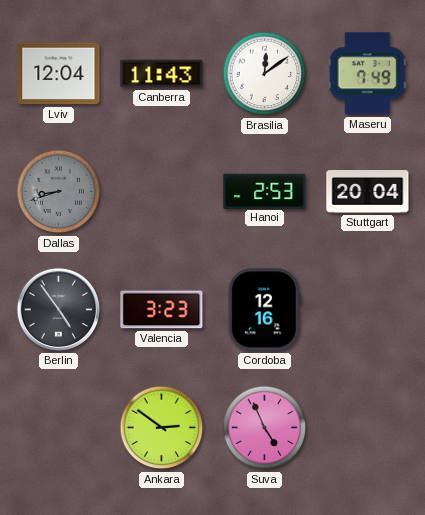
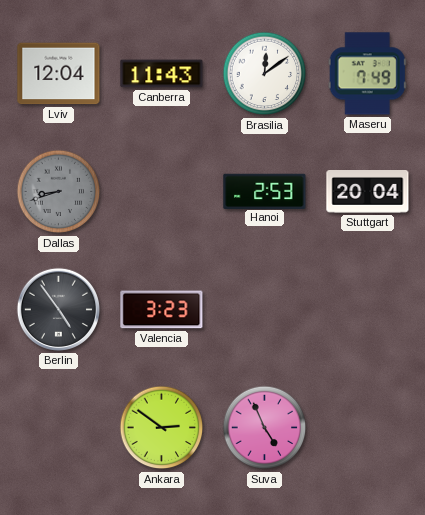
Cordoba: 12:16 -> none (264, 310)
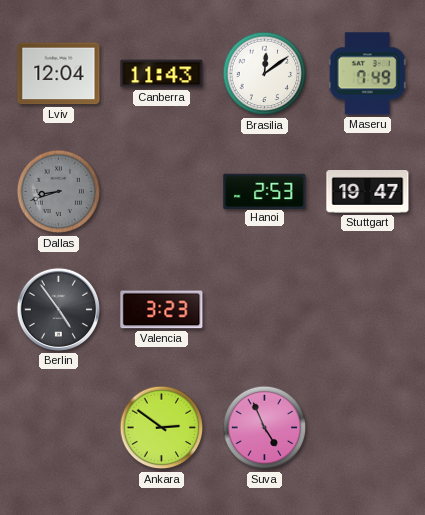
Stuttgart: 20:04 -> 19:47 (368, 192)
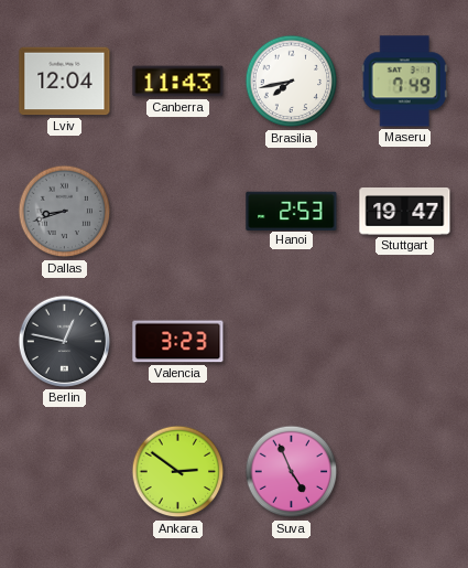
Brasilia: 12:09 -> 7:43 (292, 82)
Berlin: 4:54 -> 12:47 (64, 341)
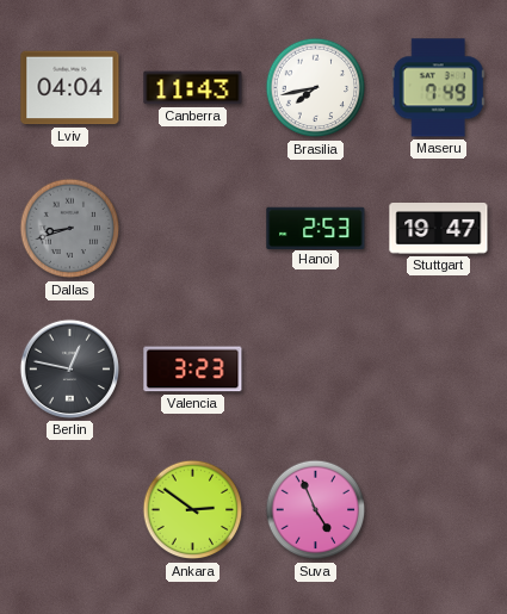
Lviv: 12:04 -> 04:04 (70, 88)
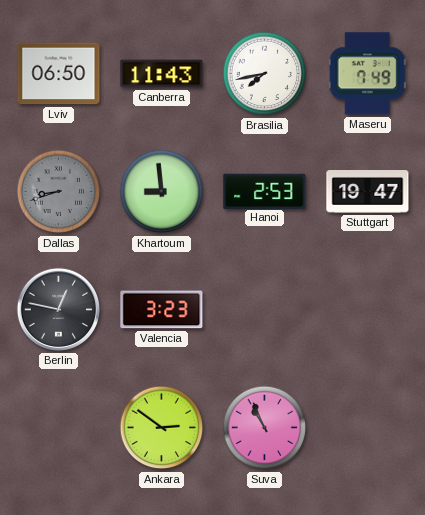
Lviv: 04:04 -> 06:50 (59, 74)
Khartoum: none -> 8:59 (162, 192)
Suva: 4:56 -> 10:56 (265, 428)
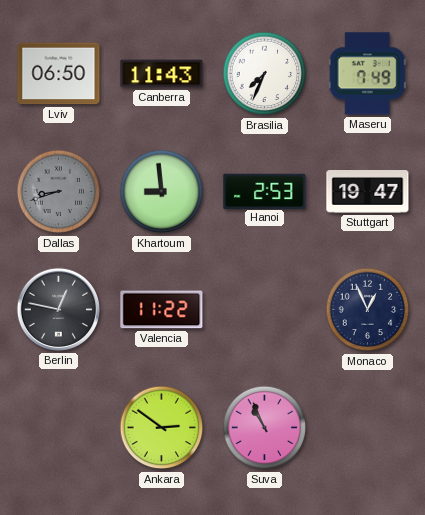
Brasilia: 7:43 -> 7:34 (265, 74)
Valencia: 3:23 -> 11:22 (162, 310)
Monaco: none -> 12:56 (368, 310)
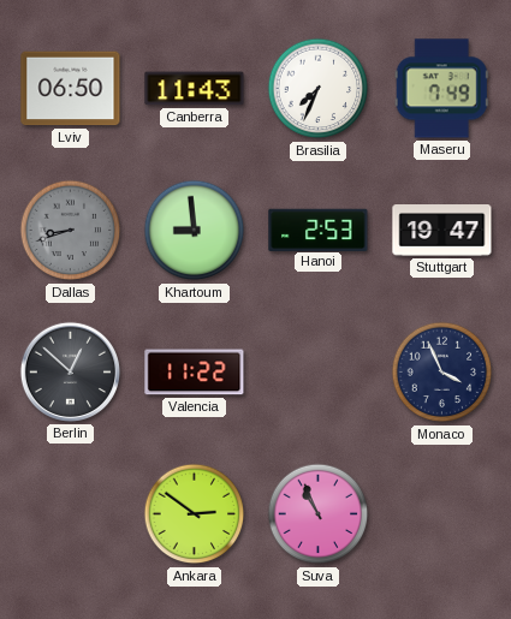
Berlin: 12:47 -> 12:52 (70, 371)
Monaco: 12:56 -> 3:56 (442, 373)
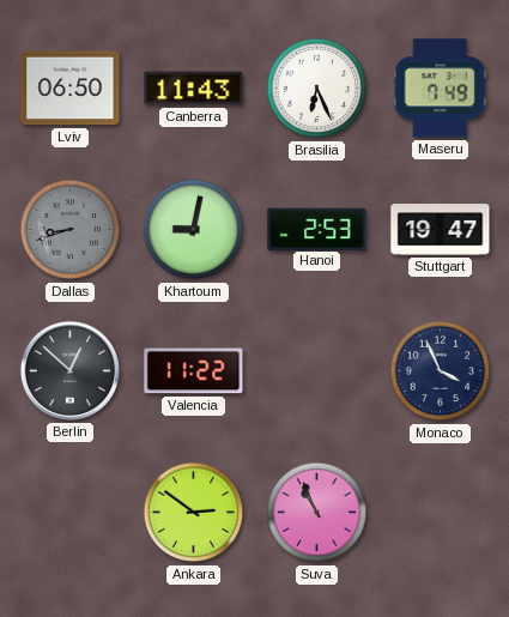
Brasilia: 7:34 -> 6:26 (317, 89)
Khartoum: 8:59 -> 9:02 (194, 230)
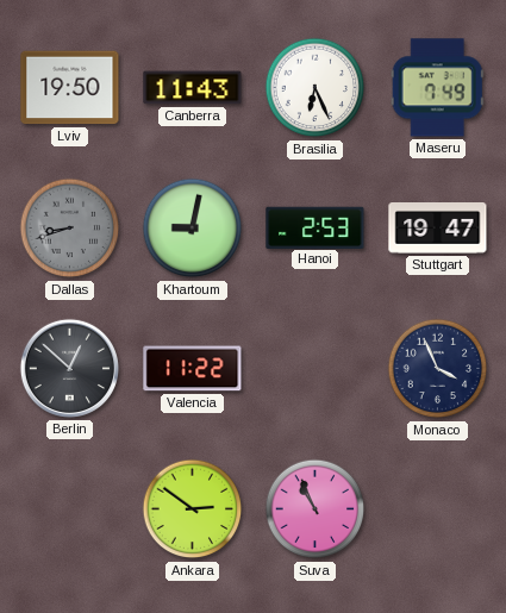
Lviv: 06:50 -> 19:50 (70, 88)
